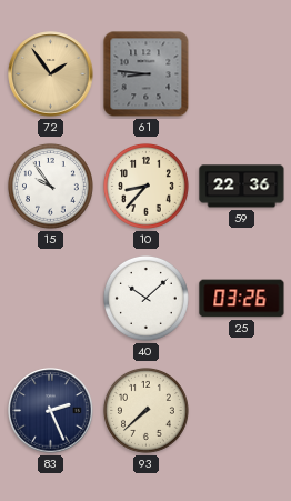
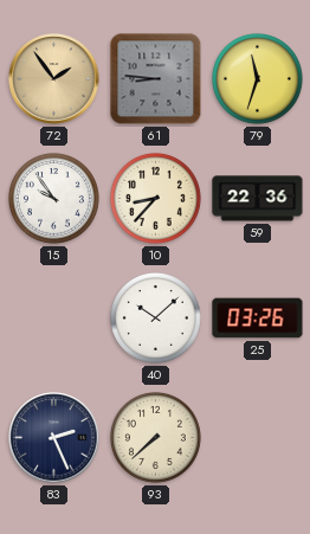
79: none -> 11:33 (257, 78)
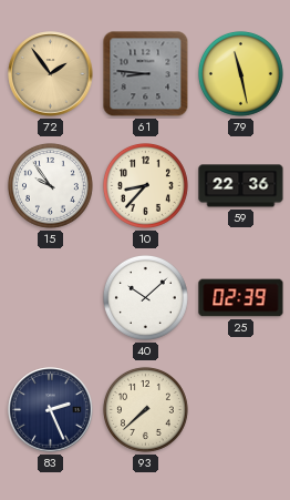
79: 11:33 -> 11:28 (240, 73)
25: 03:26 -> 02:39 (241, 298)
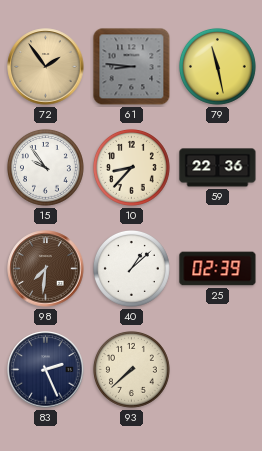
98: none -> 7:31 (46, 269)
40: 10:08 -> 1:08 (131, 268)
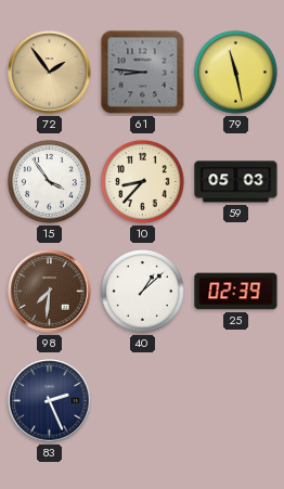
15: 9:54 -> 3:54 (49, 181)
59: 22:36 -> 05:03 (236, 182)
93: 7:38 -> none (131, 369)
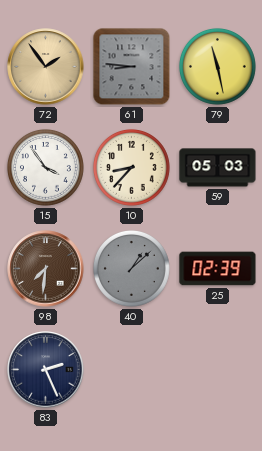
40 dial: white -> grey (131, 268)
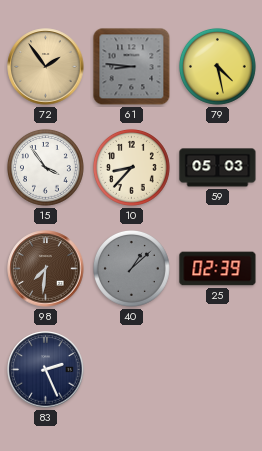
79: 11:28 -> 4:28 (217, 66)
